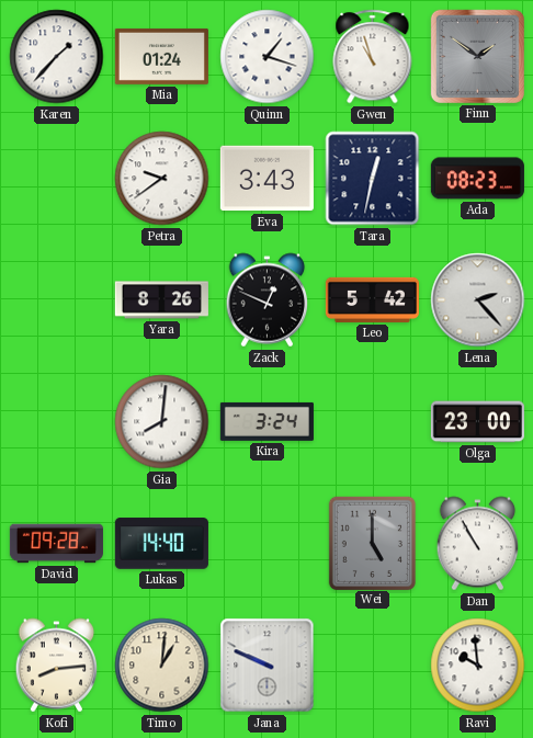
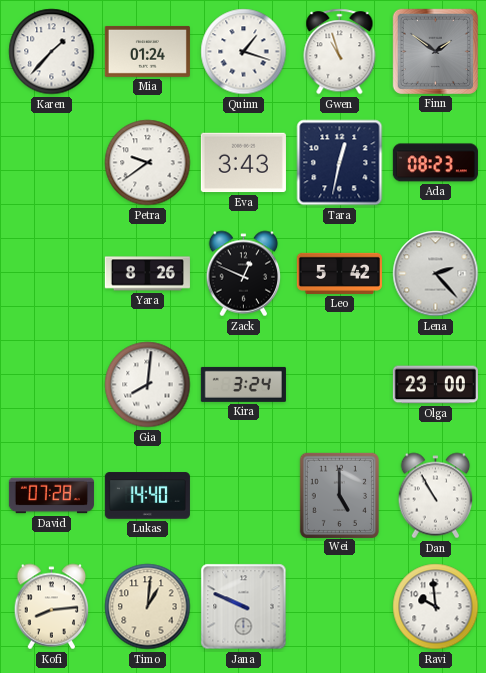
David: 09:28 -> 07:28 (51, 496)
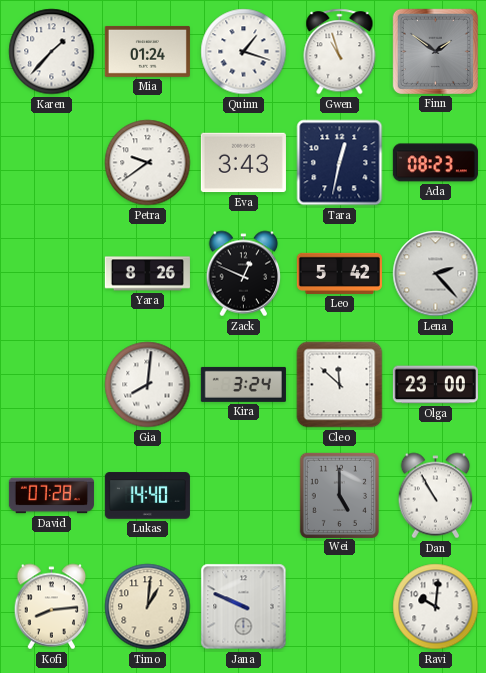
Cleo: none -> 11:52 (340, 385)
Ravi: 9:59 -> 10:01 (436, 607)
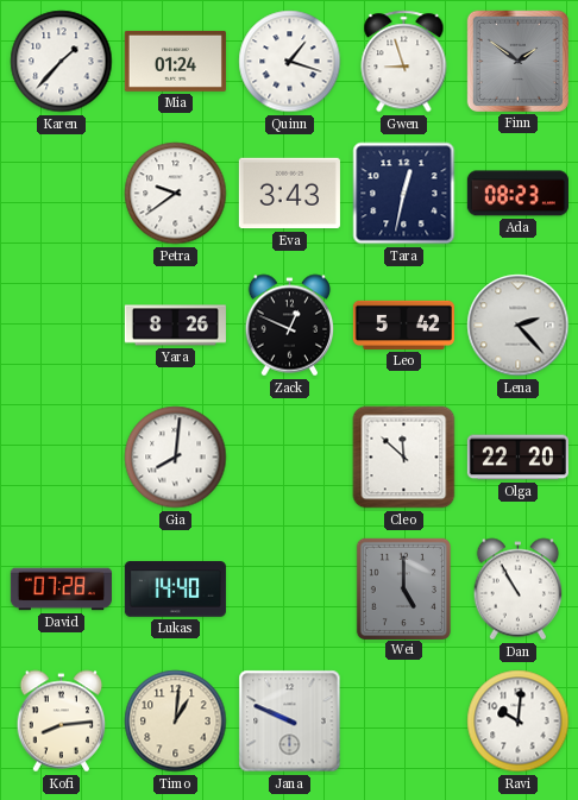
Gwen: 10:57 -> 8:57 (404, 62)
Kira: 3:24 -> none (243, 384)
Olga: 23:00 -> 22:20 (517, 458)
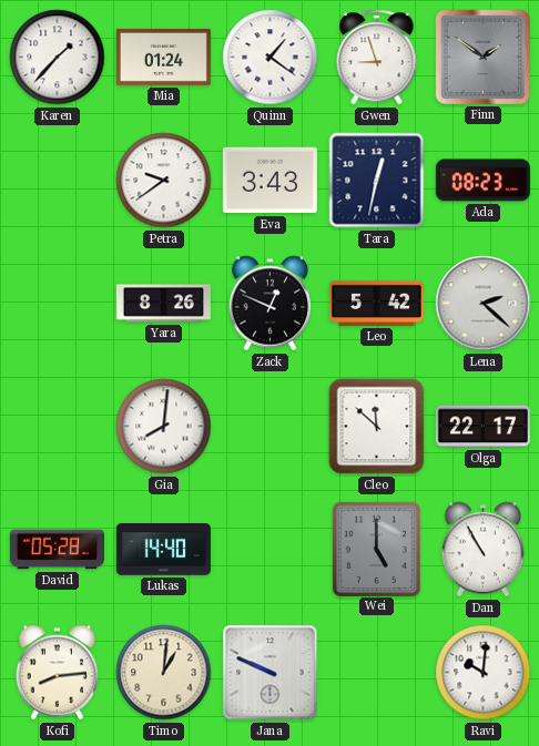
Quinn: 1:18 -> 1:21 (271, 58)
Lena: 2:23 -> 2:22 (484, 304)
Olga: 22:20 -> 22:17 (482, 427)
David: 07:28 -> 05:28 (57, 550)
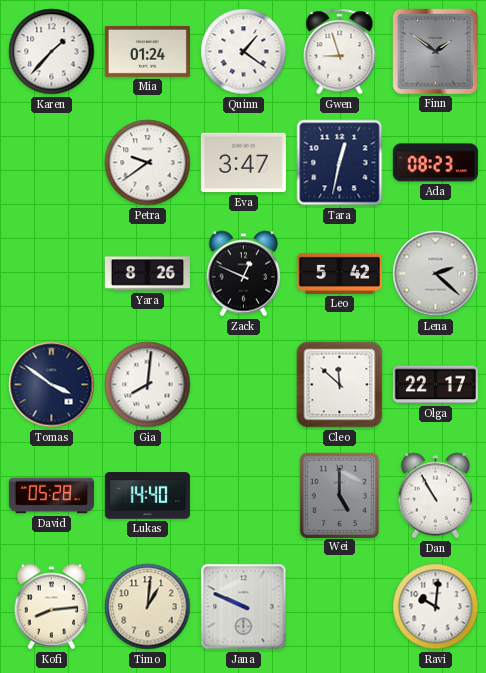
Eva: 3:43 -> 3:47 (243, 163)
Tomas: none -> 3:51 (52, 385)
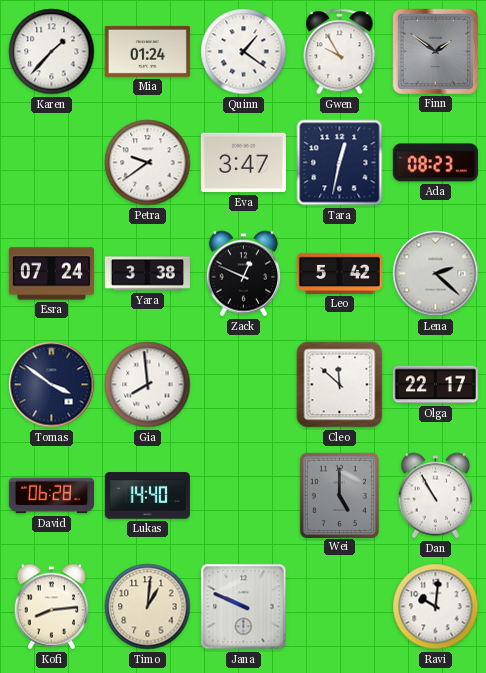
Gwen: 8:57 -> 9:55 (340, 52)
Esra: none -> 07:24 (51, 274)
Yara: 8:26 -> 3:38 (147, 274)
Gia: 8:01 -> 7:59 (148, 385)
David: 05:28 -> 06:28 (51, 496)
